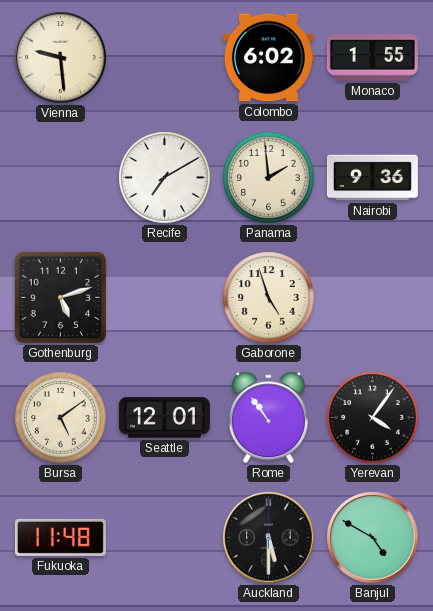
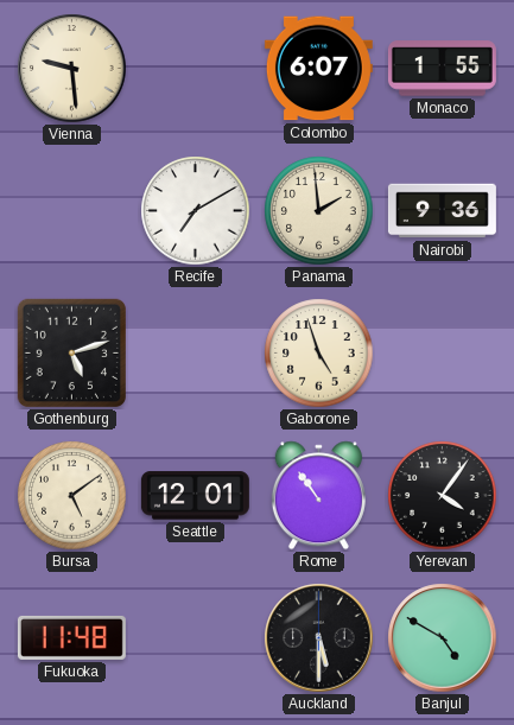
Colombo: 6:02 -> 6:07 (318, 69)
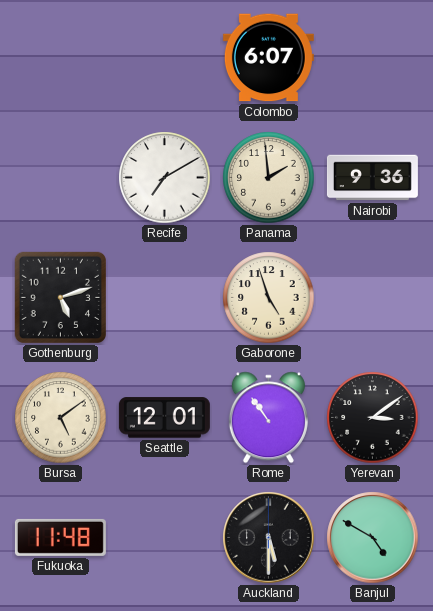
Vienna: 9:29 -> none (72, 69)
Monaco: 1:55 -> none (442, 69)
Yerevan: 4:06 -> 3:09 (373, 418)
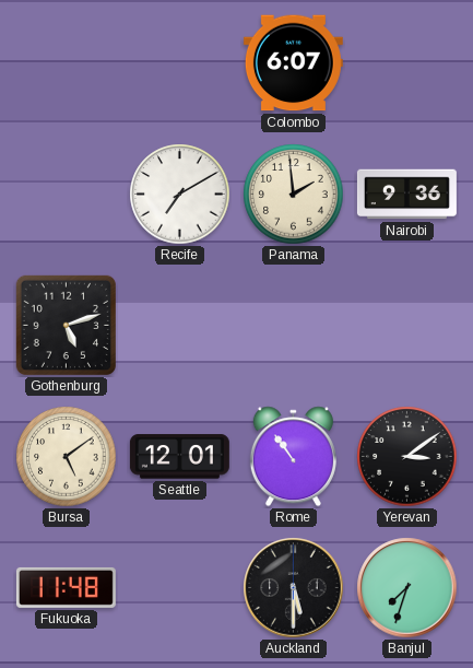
Gaborone: 4:57 -> none (269, 298)
Banjul: 4:50 -> 7:33 (407, 588)
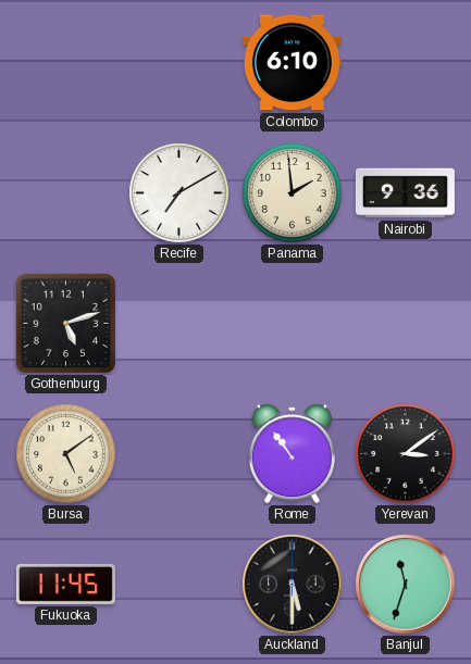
Colombo: 6:07 -> 6:10 (292, 63)
Seattle: 12:01 -> none (179, 457)
Fukuoka: 11:48 -> 11:45 (65, 584)
Banjul: 7:33 -> 11:33 (406, 585)
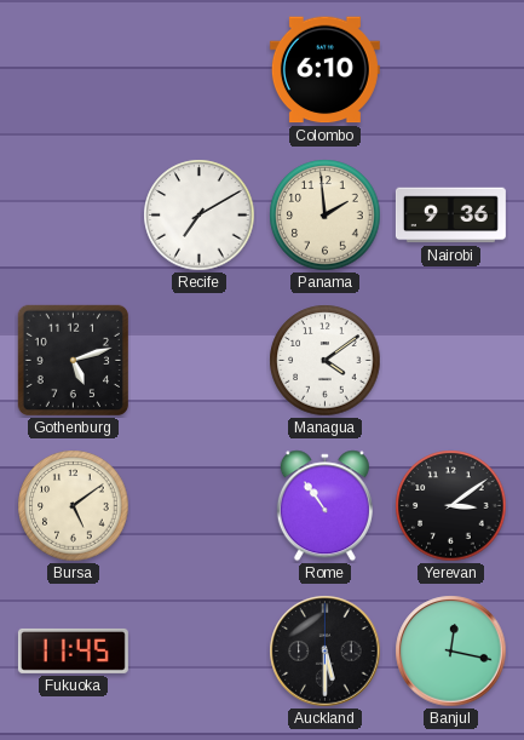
Managua: none -> 4:09 (326, 361)
Banjul: 11:33 -> 12:17 (451, 652)
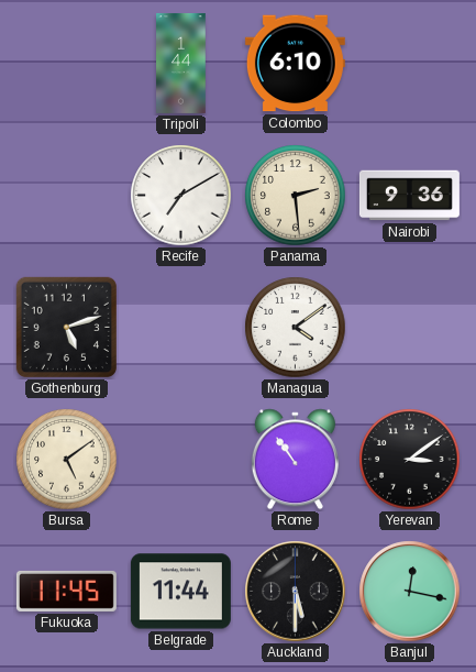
Tripoli: none -> 1:44 (181, 63)
Panama: 1:59 -> 2:29 (296, 196)
Belgrade: none -> 11:44 (180, 592)
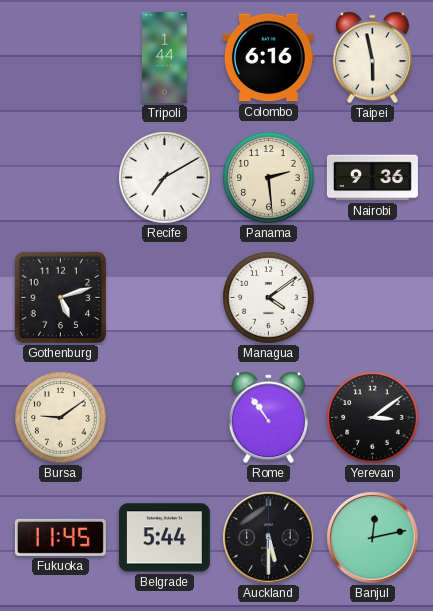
Colombo: 6:10 -> 6:16 (268, 58)
Taipei: none -> 5:58 (372, 58)
Bursa: 5:09 -> 9:09 (61, 418)
Belgrade: 11:44 -> 5:44 (164, 538)
Banjul: 12:17 -> 12:13 (373, 538)
